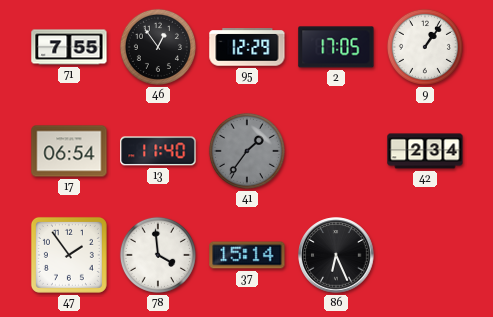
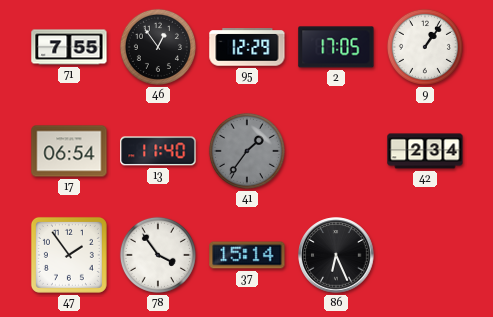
78: 3:59 -> 3:54 (158, 255)
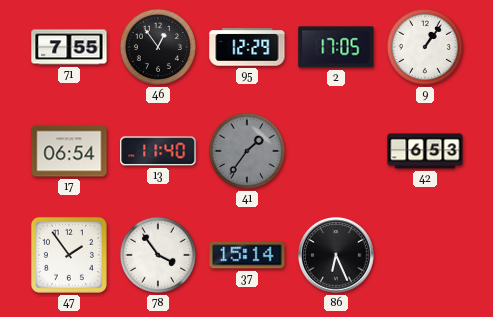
42: 2:34 -> 6:53 (425, 151)
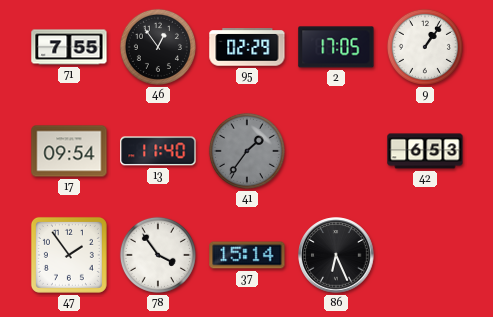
95: 12:29 -> 02:29 (247, 47)
17: 06:54 -> 09:54 (69, 151)
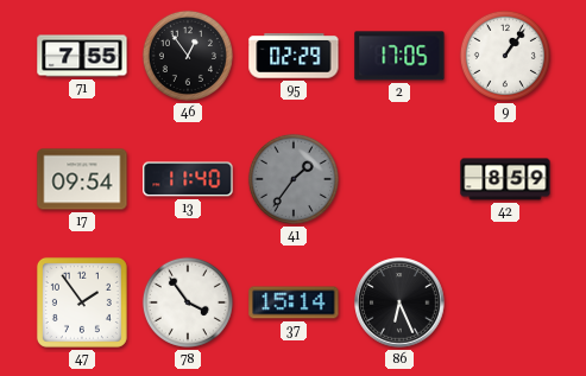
42: 6:53 -> 8:59 (505, 179)
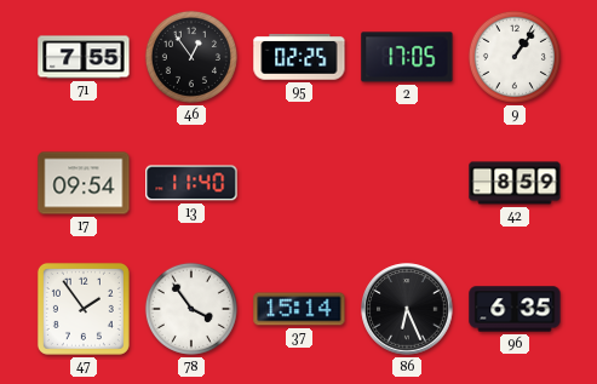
95: 02:29 -> 02:25 (299, 57)
41: 1:36 -> none (294, 179)
96: none -> 6:35 (515, 309)
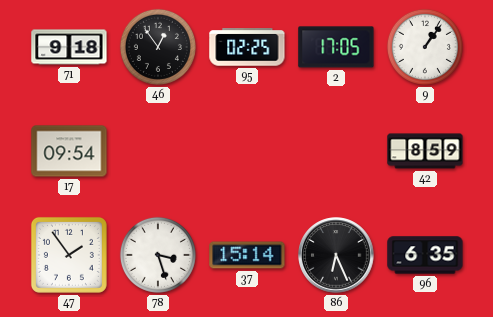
71: 7:55 -> 9:18 (69, 47)
13: 11:40 -> none (191, 183)
78: 3:54 -> 3:27 (158, 255)
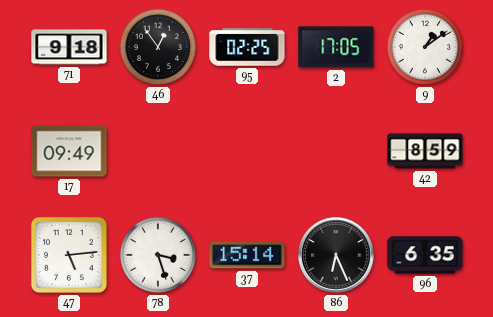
9: 1:06 -> 1:09 (425, 47)
17: 09:54 -> 09:49 (69, 151)
47: 1:54 -> 5:14 (69, 255)
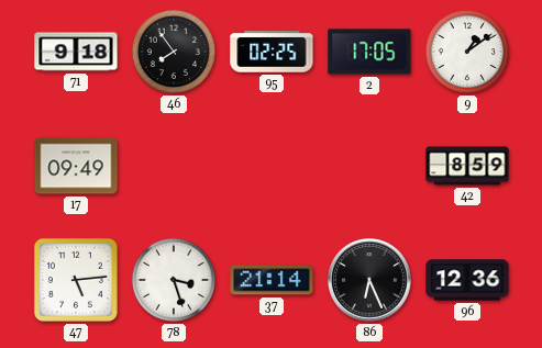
46: 12:54 -> 7:54 (174, 52)
37: 15:14 -> 21:14 (272, 280)
96: 6:35 -> 12:36 (467, 280)
